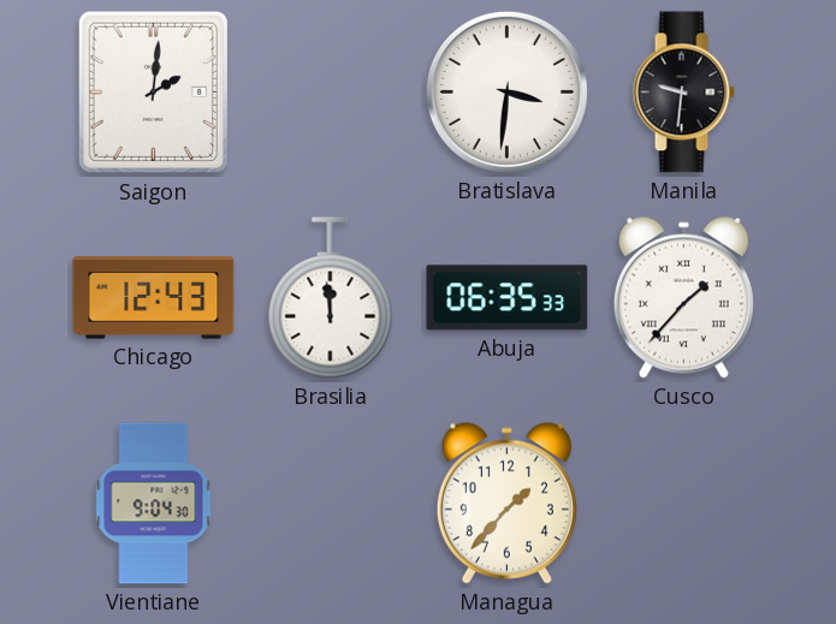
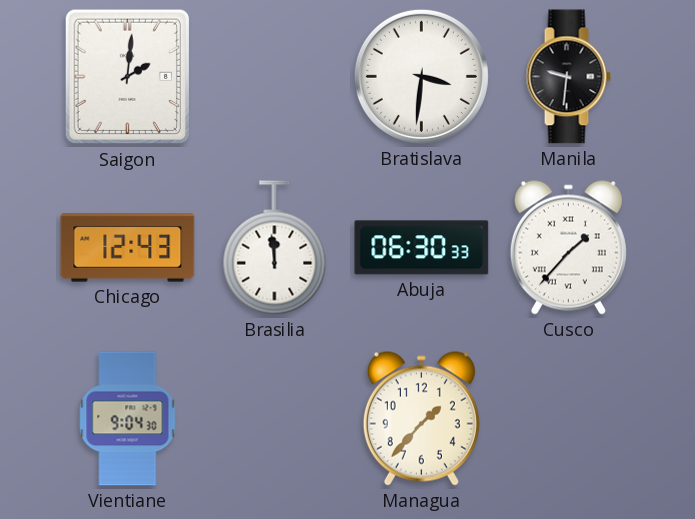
Abuja: 06:35 -> 06:30 (422, 248)
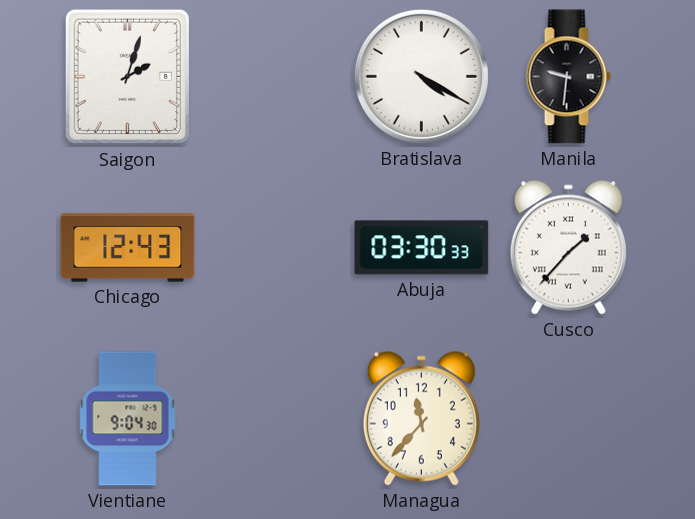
Saigon: 2:01 -> 2:03 (127, 77)
Bratislava: 3:31 -> 4:20 (421, 76)
Brasilia: 11:59 -> none (275, 248)
Abuja: 06:30 -> 03:30 (422, 248)
Managua: 1:37 -> 11:37 (421, 418)
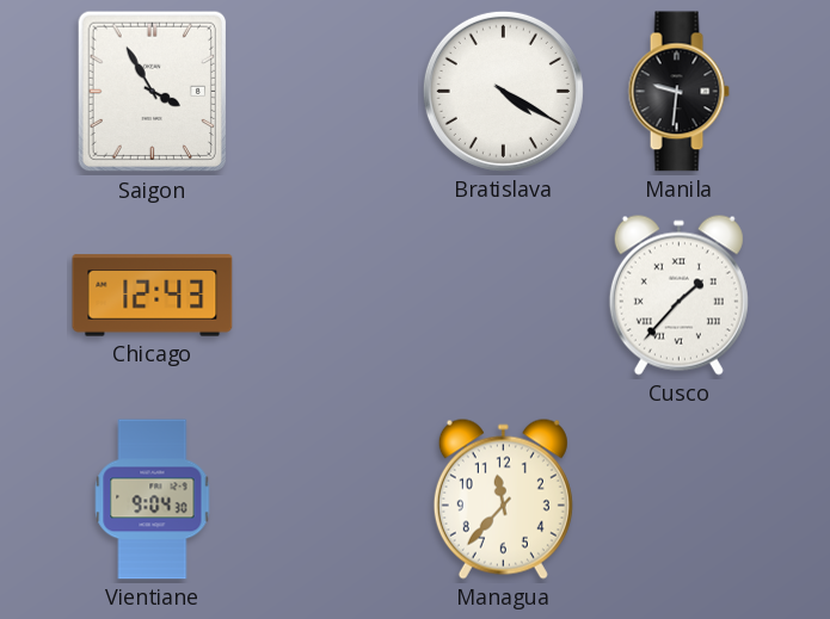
Saigon: 2:03 -> 3:55 (152, 92)
Abuja: 03:30 -> none (422, 248)
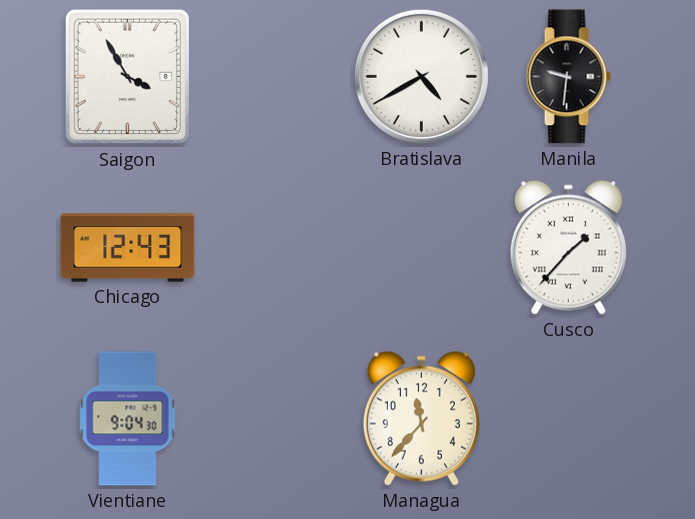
Bratislava: 4:20 -> 4:40 (421, 76)
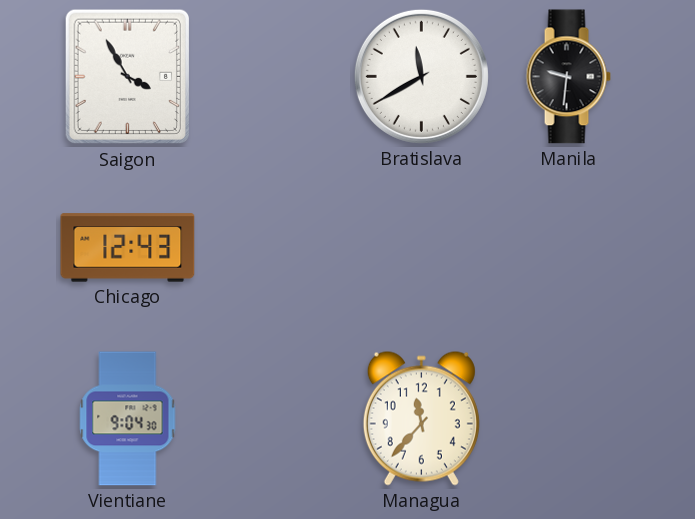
Bratislava: 4:40 -> 11:40 (421, 76)
Cusco: 1:37 -> none (568, 247)
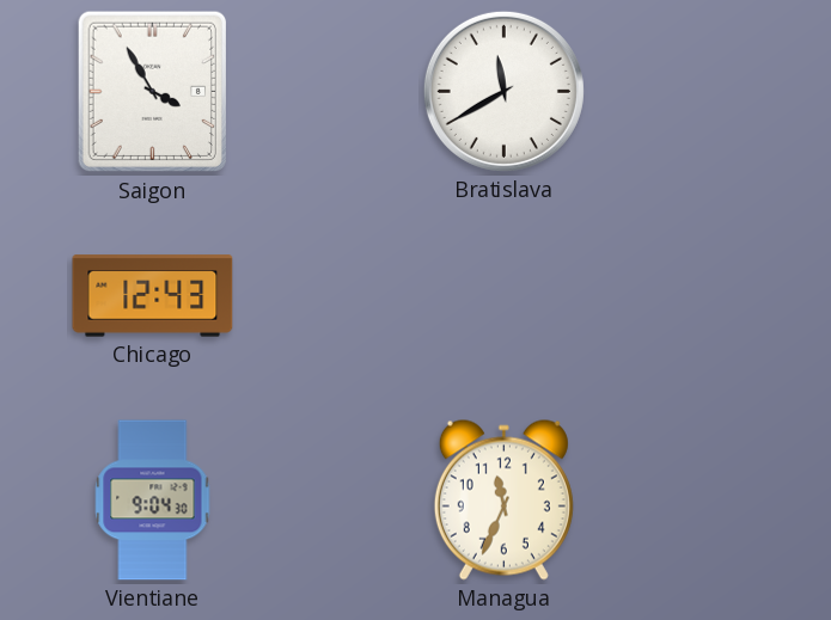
Manila: 9:31 -> none (568, 77)
Managua: 11:37 -> 11:34 (503, 499)
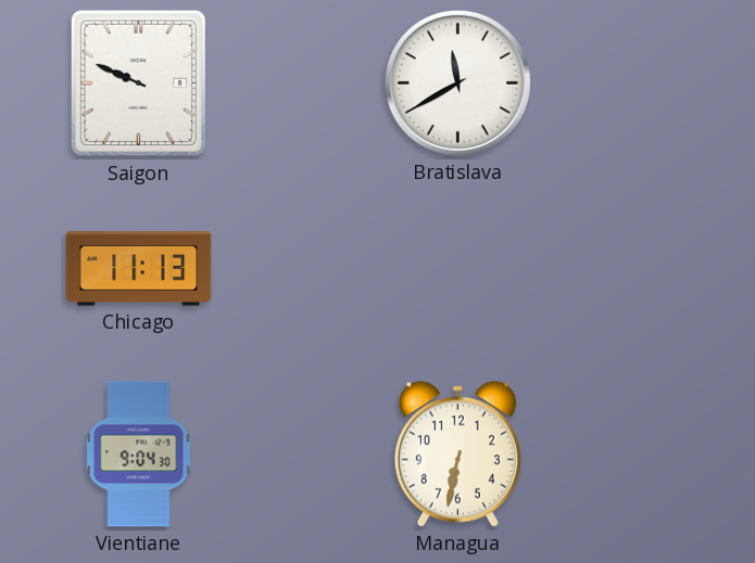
Saigon: 3:55 -> 9:49 (138, 84)
Chicago: 12:43 -> 11:13 (139, 269)
Managua: 11:34 -> 6:32 (457, 453)
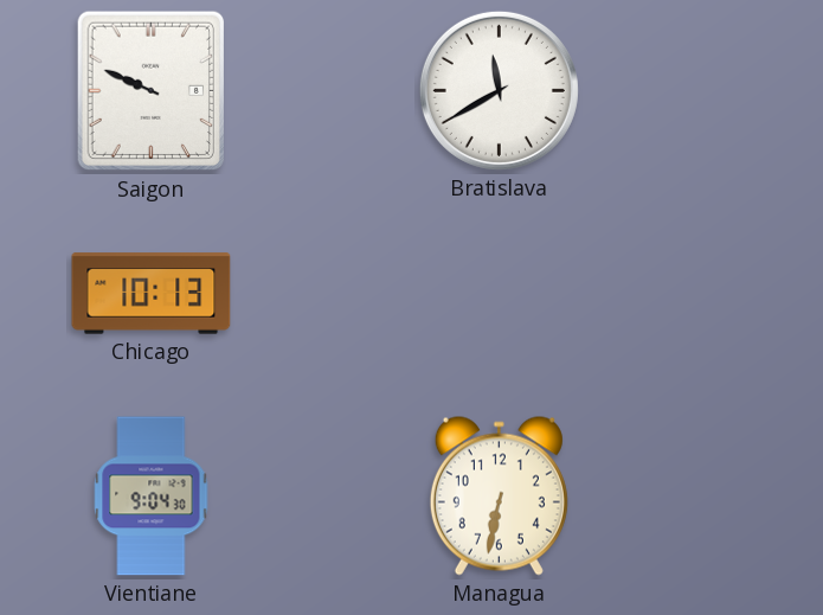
Chicago: 11:13 -> 10:13 (152, 294)
